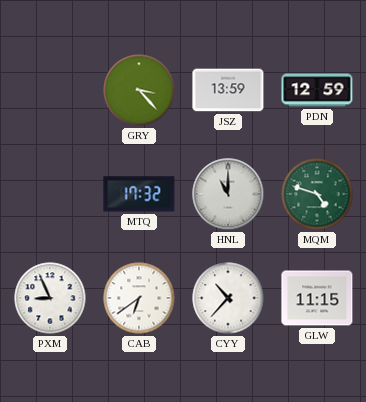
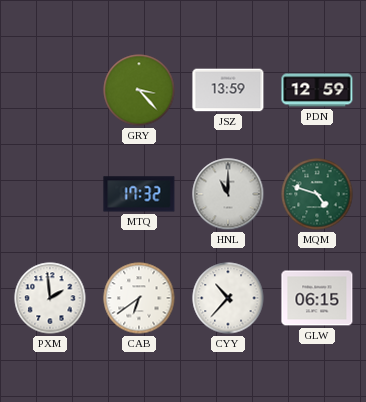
PXM: 8:56 -> 1:59 (50, 298)
GLW: 11:15 -> 06:15 (317, 298)
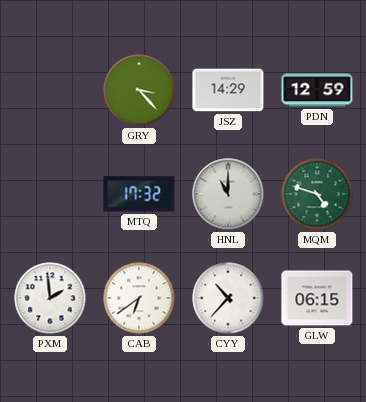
JSZ: 13:59 -> 14:29 (228, 90)
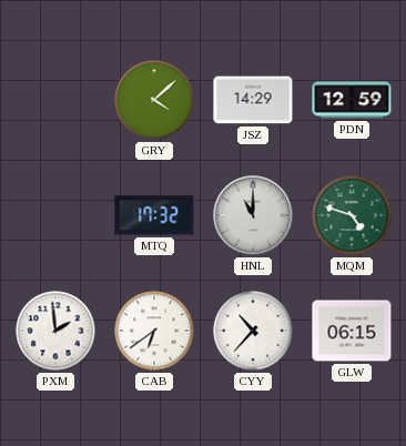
GRY: 3:23 -> 4:08 (154, 100)
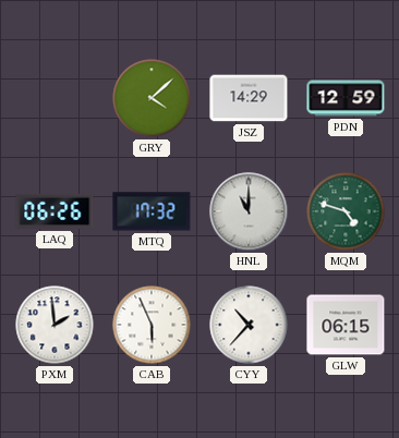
LAQ: none -> 06:26 (55, 211)
CAB: 6:39 -> 5:56 (152, 325)
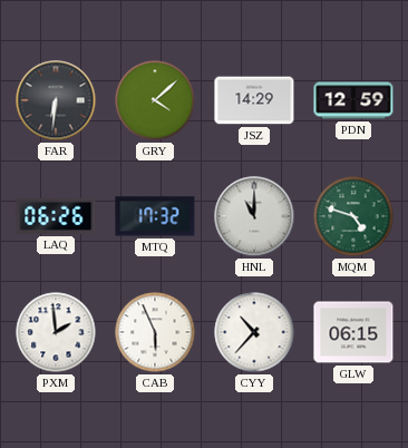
FAR: none -> 6:31 (56, 100)
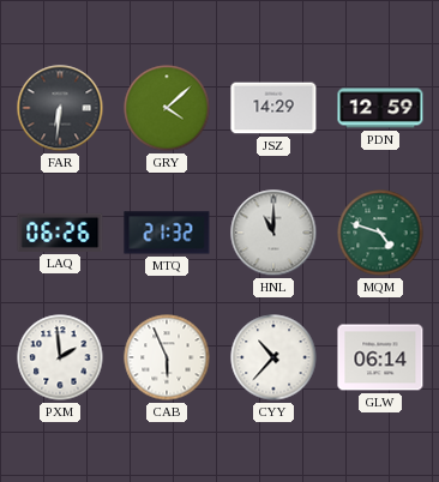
MTQ: 17:32 -> 21:32 (167, 233)
GLW: 06:15 -> 06:14 (380, 357)
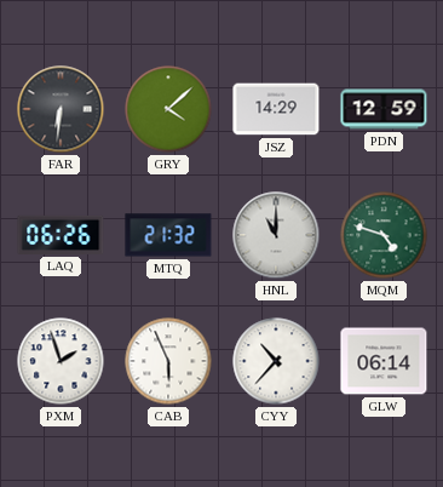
PXM: 1:59 -> 1:57 (61, 361)
